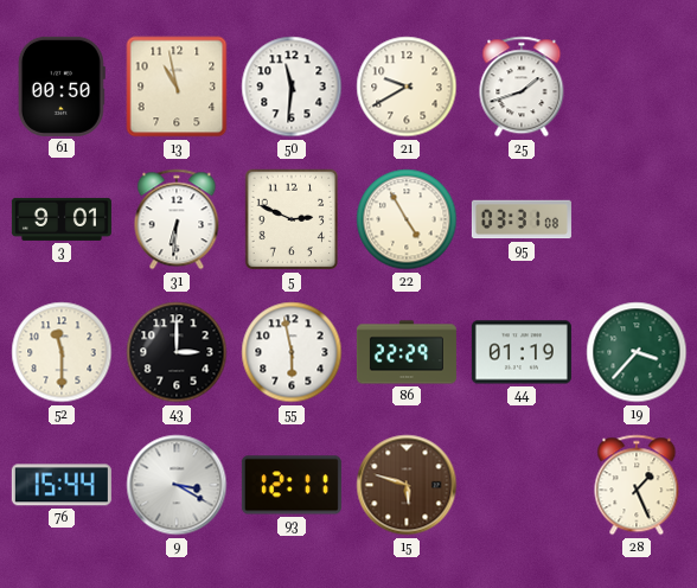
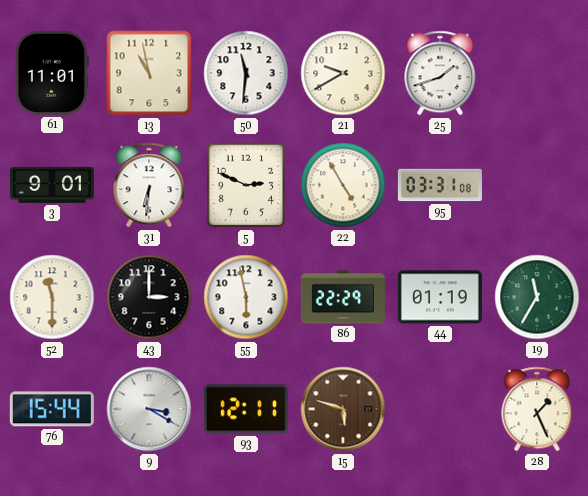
61: 00:50 -> 11:01 (52, 73)
19: 3:37 -> 11:35 (537, 297)
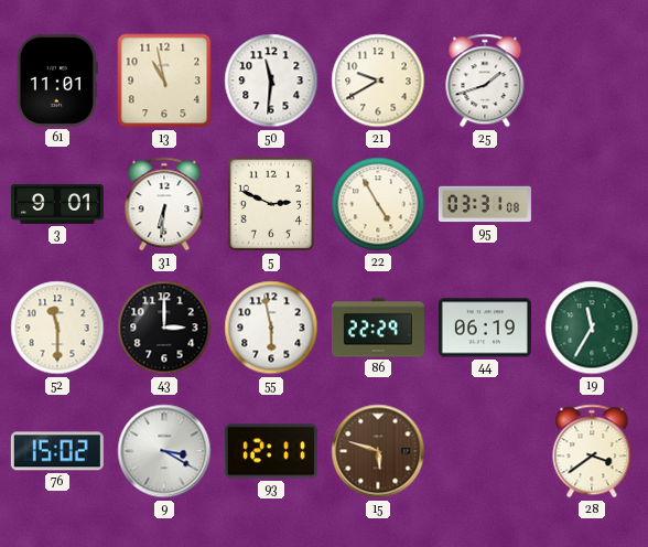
44: 01:19 -> 06:19 (485, 328)
76: 15:44 -> 15:02 (57, 451)
28: 1:26 -> 3:39 (592, 451)
